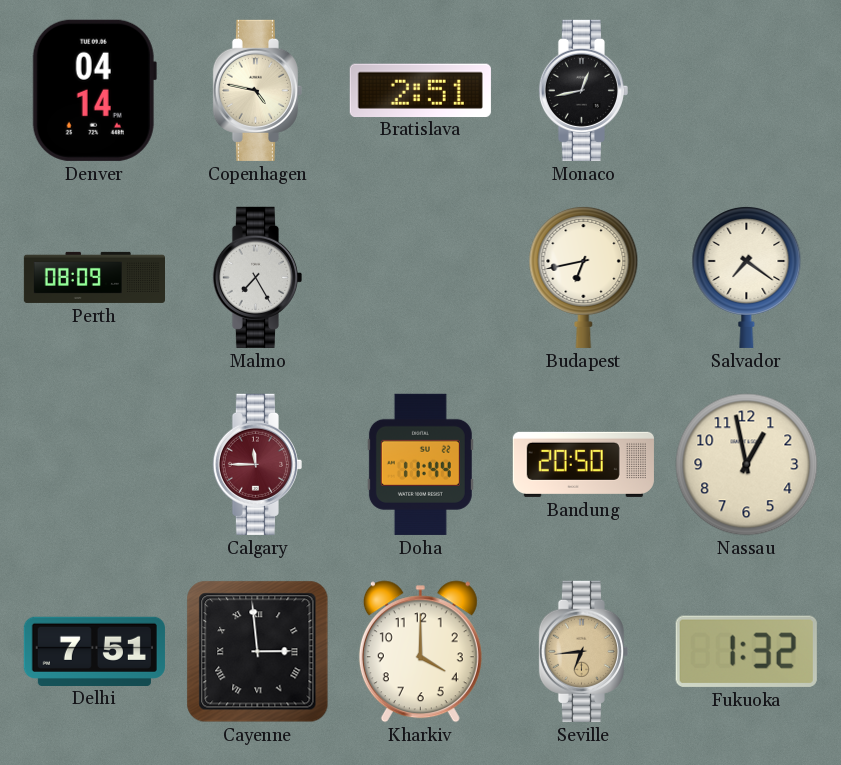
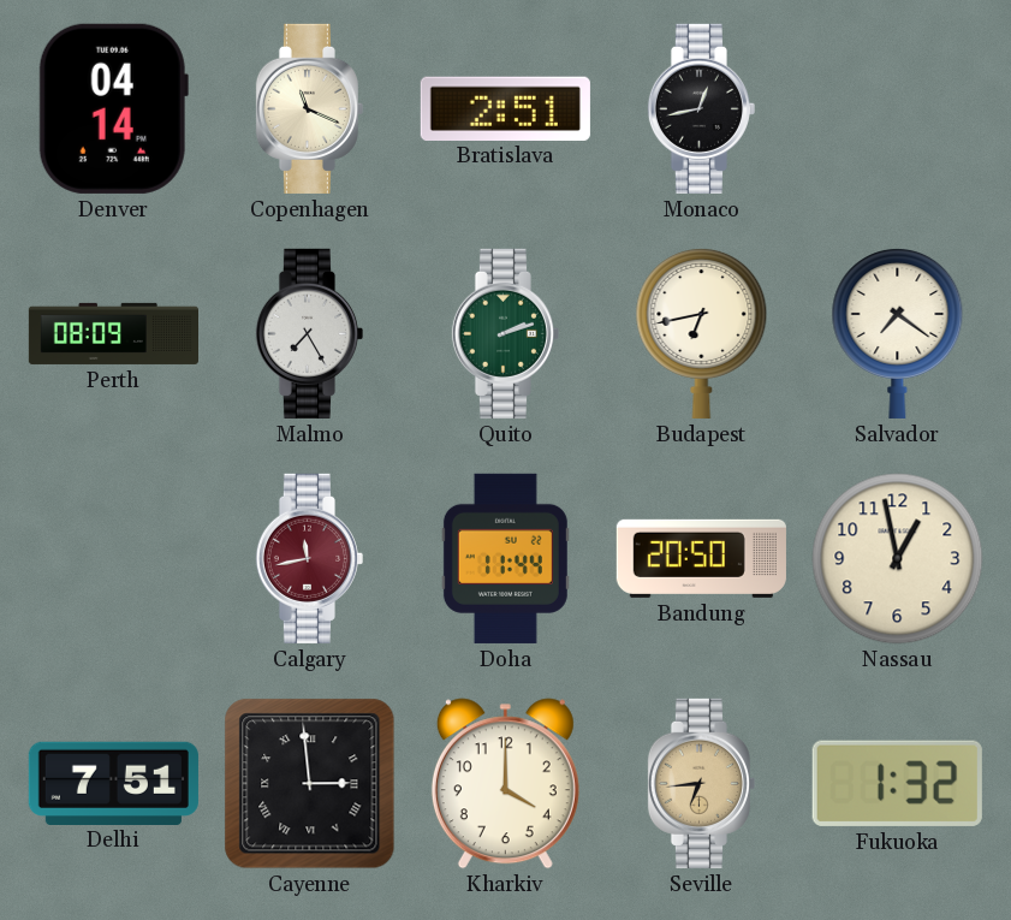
Copenhagen: 4:47 -> 11:19 (309, 108)
Quito: none -> 2:12 (505, 333)
Calgary: 11:45 -> 11:43 (309, 558)
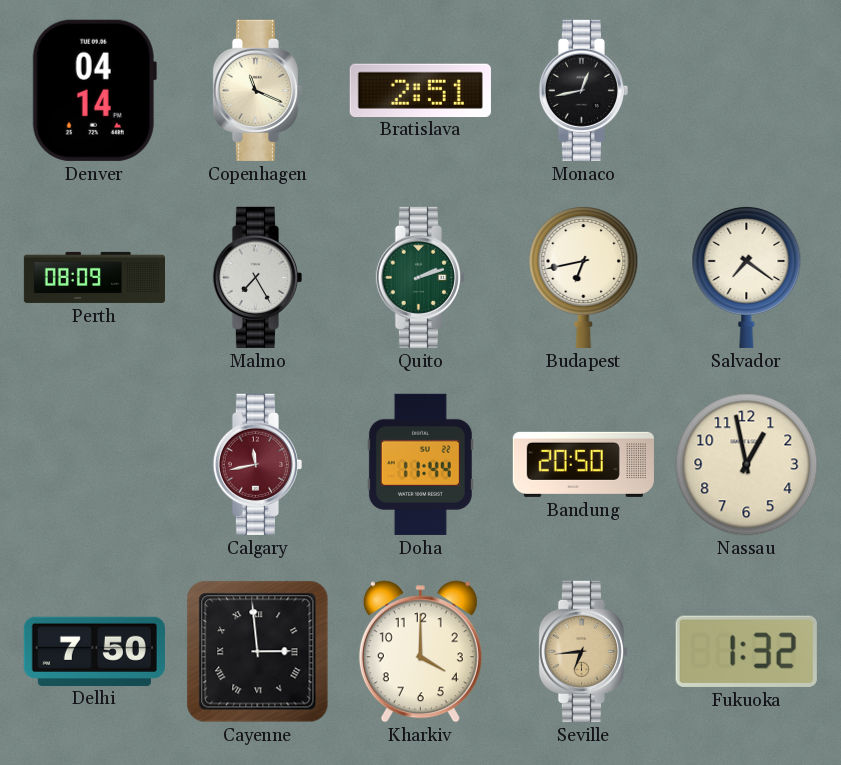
Delhi: 7:51 -> 7:50 (94, 651)
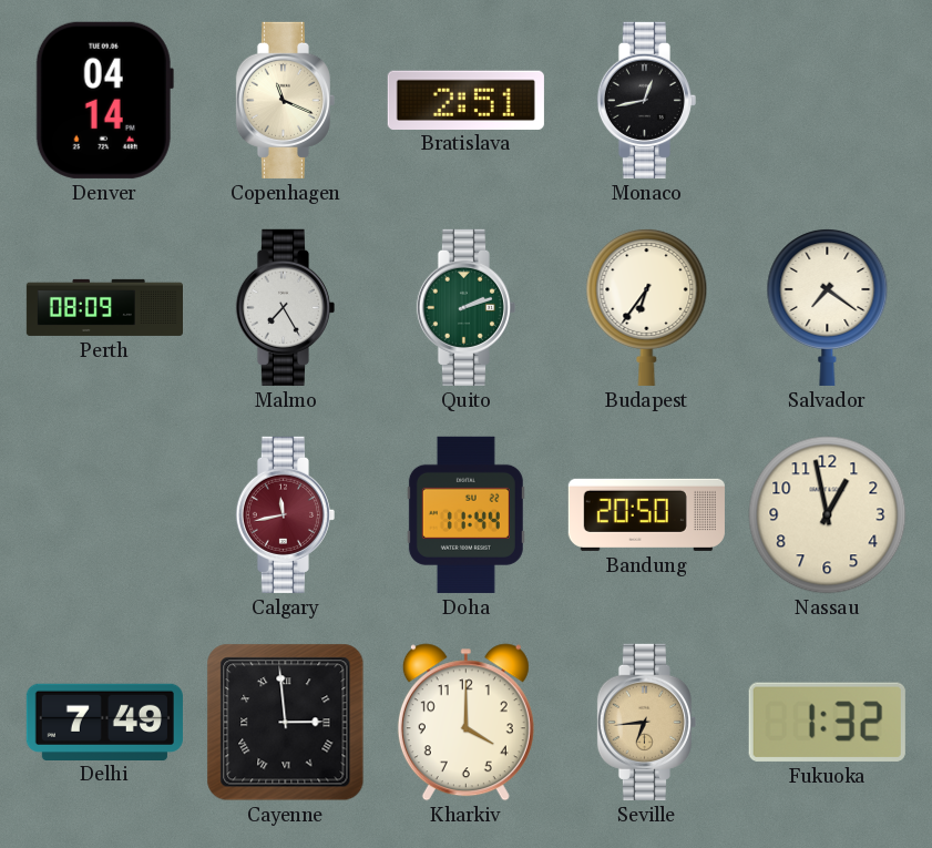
Budapest: 6:43 -> 6:36 (647, 307)
Delhi: 7:50 -> 7:49 (104, 722)
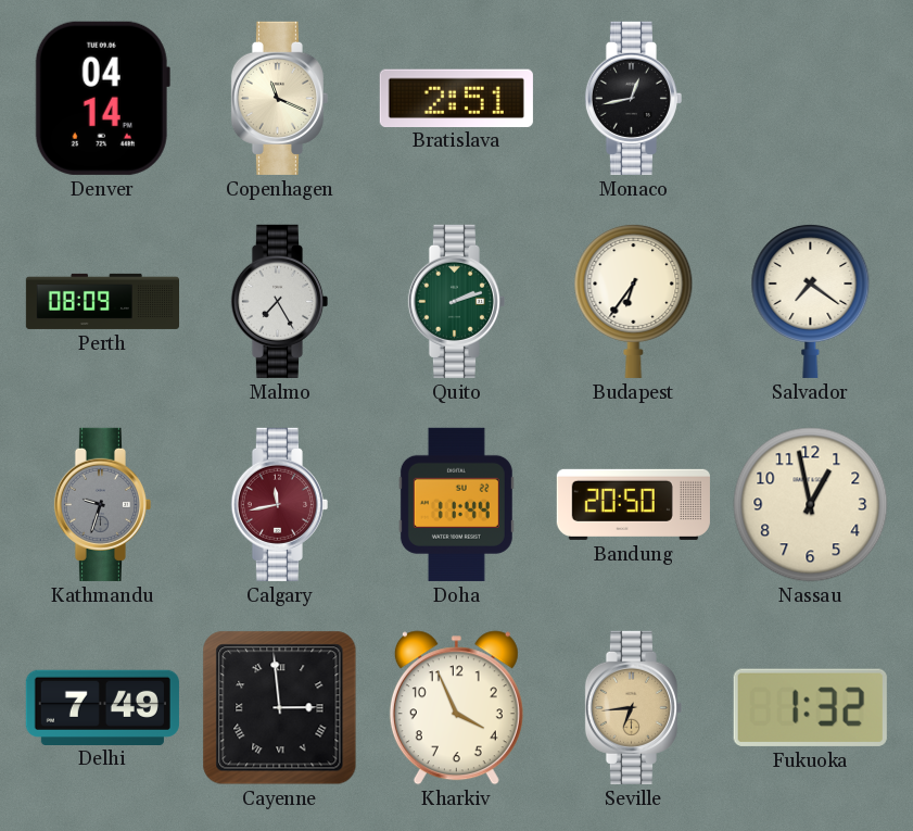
Kathmandu: none -> 9:33 (102, 504)
Kharkiv: 4:00 -> 3:56 (456, 708)
